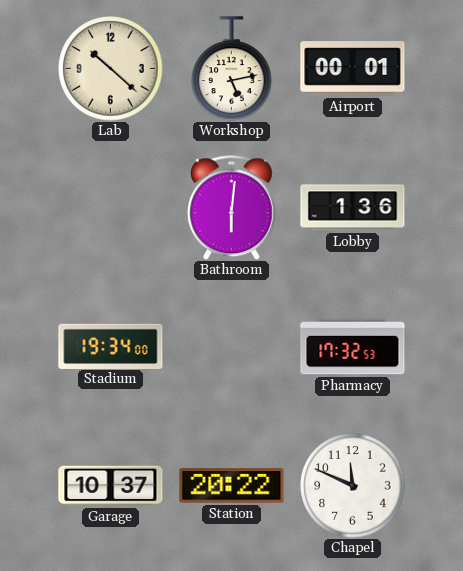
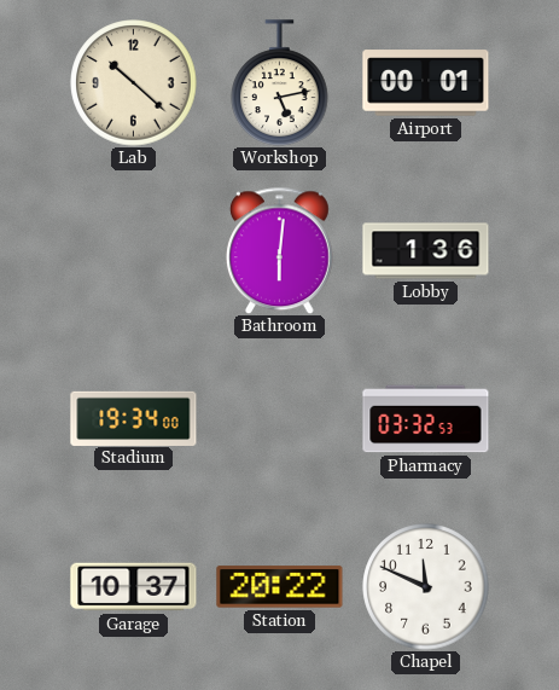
Pharmacy: 17:32 -> 03:32 (426, 419)
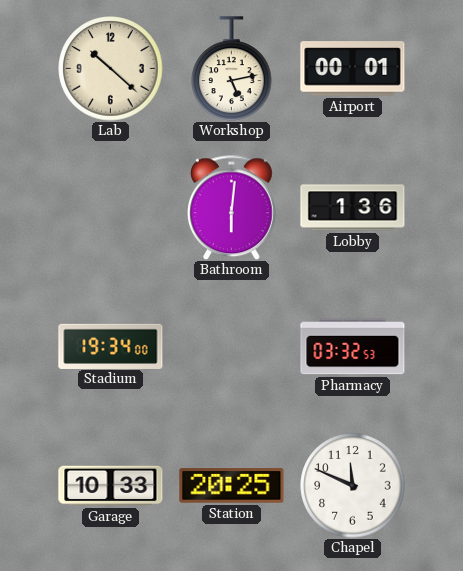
Garage: 10:37 -> 10:33 (111, 486)
Station: 20:22 -> 20:25 (232, 486)
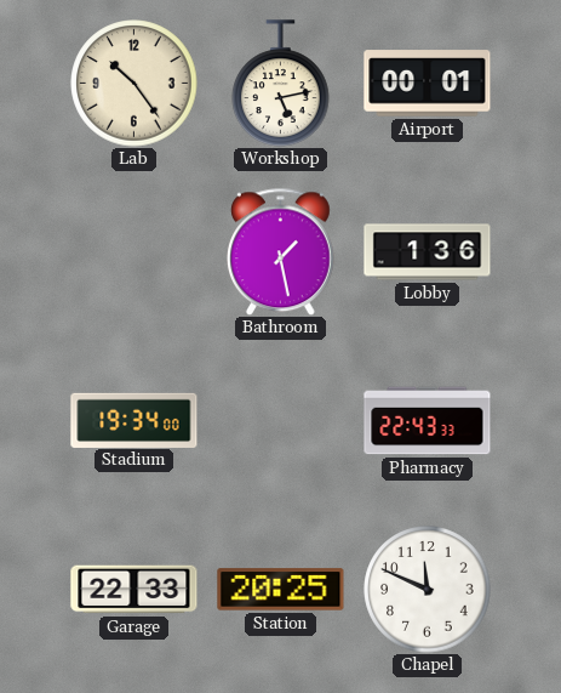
Lab: 10:22 -> 10:24 (134, 84)
Bathroom: 6:01 -> 1:28 (281, 251)
Pharmacy: 03:32 -> 22:43 (428, 421)
Garage: 10:33 -> 22:33 (134, 590)
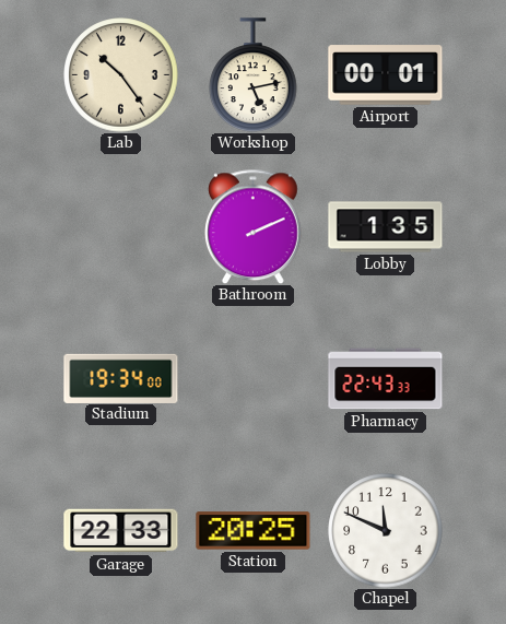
Bathroom: 1:28 -> 2:11 (254, 226)
Lobby: 1:36 -> 1:35 (386, 227)
